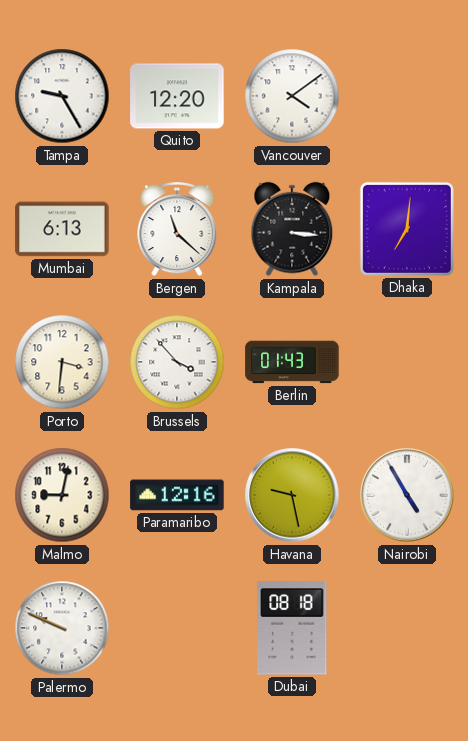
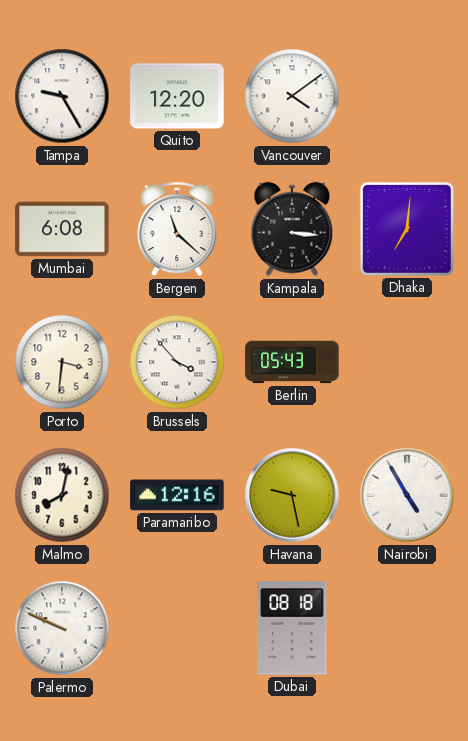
Mumbai: 6:13 -> 6:08 (62, 229)
Berlin: 01:43 -> 05:43 (292, 362)
Malmo: 9:02 -> 8:02 (62, 495)
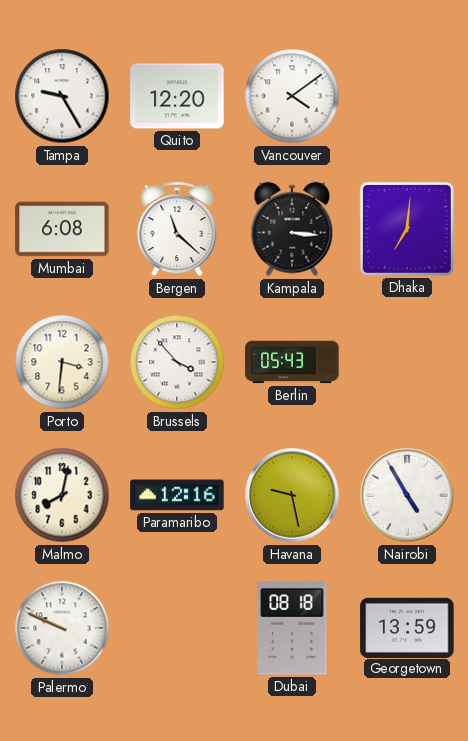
Georgetown: none -> 13:59 (407, 627)
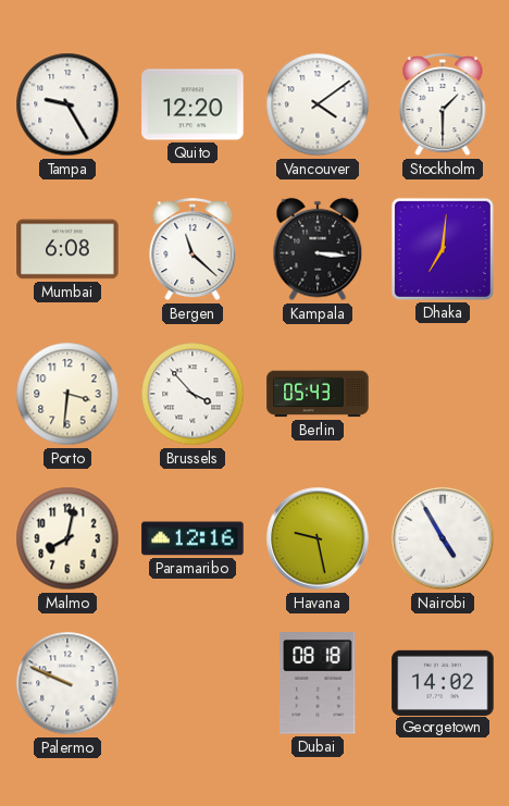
Stockholm: none -> 1:30 (443, 106)
Georgetown: 13:59 -> 14:02 (443, 682)
